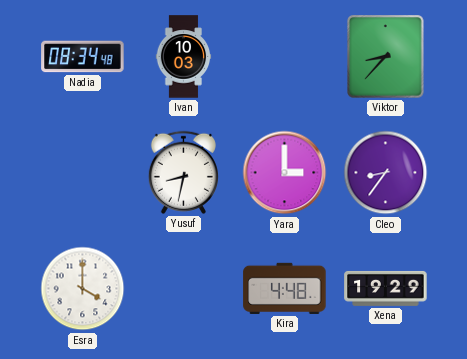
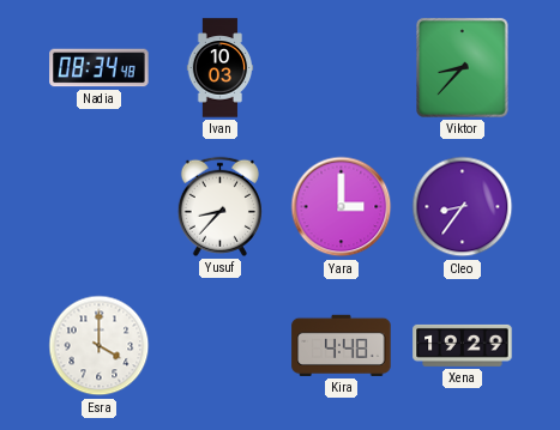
Yusuf: 8:32 -> 8:37 (219, 206)
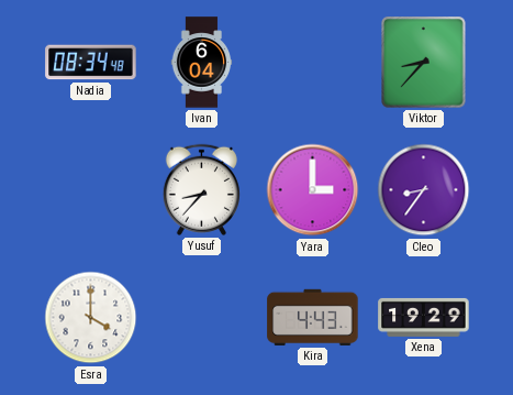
Ivan: 10:03 -> 6:04 (202, 63)
Kira: 4:48 -> 4:43 (313, 317)
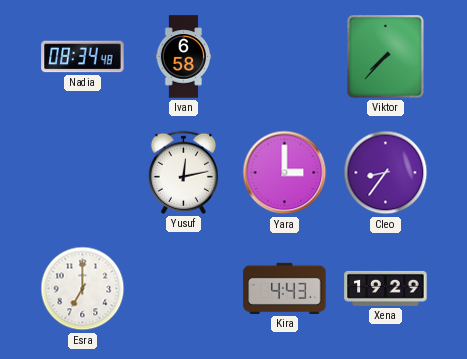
Ivan: 6:04 -> 6:58 (184, 57)
Viktor: 8:37 -> 7:37 (386, 57)
Yusuf: 8:37 -> 12:13 (183, 172)
Esra: 4:00 -> 7:00 (83, 289)
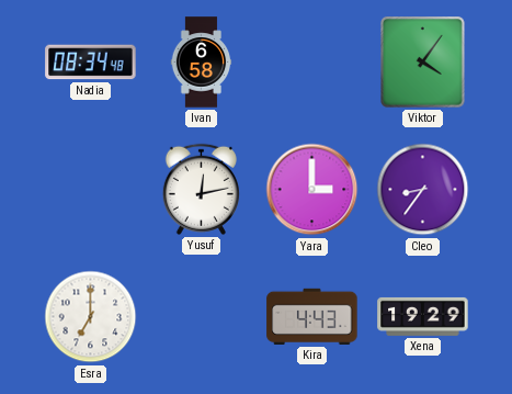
Viktor: 7:37 -> 4:06 (423, 63)
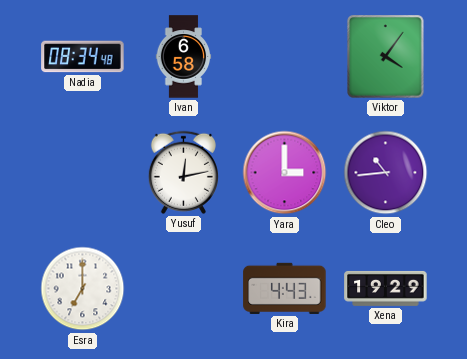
Cleo: 8:36 -> 10:44 (386, 173)
